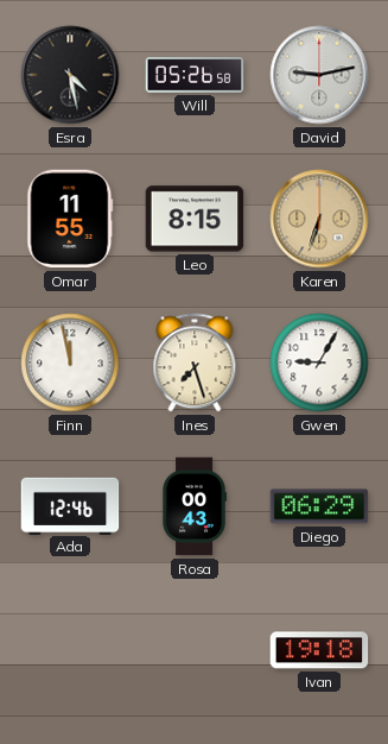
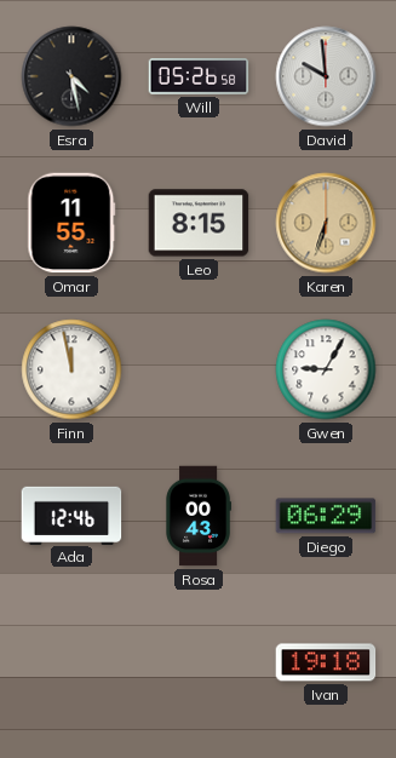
David: 9:13 -> 9:59 (326, 76)
Ines: 7:27 -> none (195, 362)
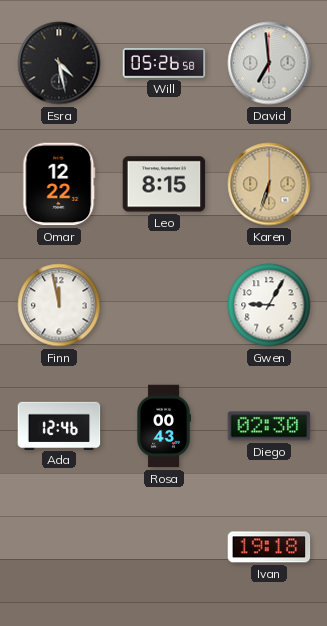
David: 9:59 -> 6:59 (269, 63)
Omar: 11:55 -> 12:22 (59, 184)
Diego: 06:29 -> 02:30 (269, 426)
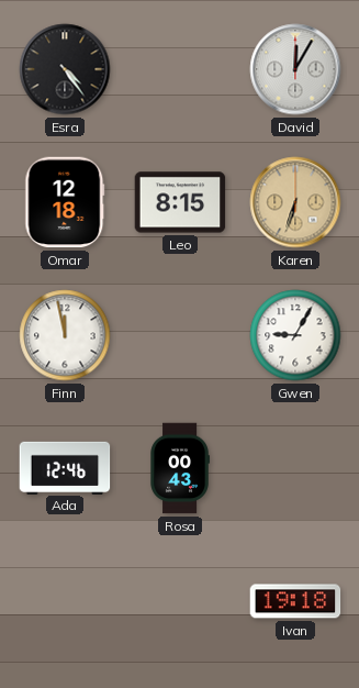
Esra: 4:28 -> 4:24 (65, 69)
Will: 05:26 -> none (164, 63)
David: 6:59 -> 12:05 (295, 69)
Omar: 12:22 -> 12:18 (65, 202)
Diego: 02:30 -> none (269, 426)
